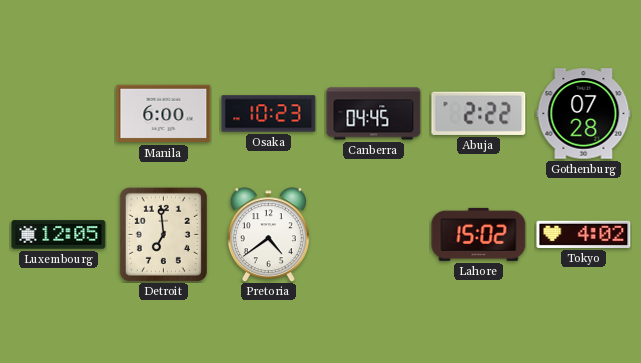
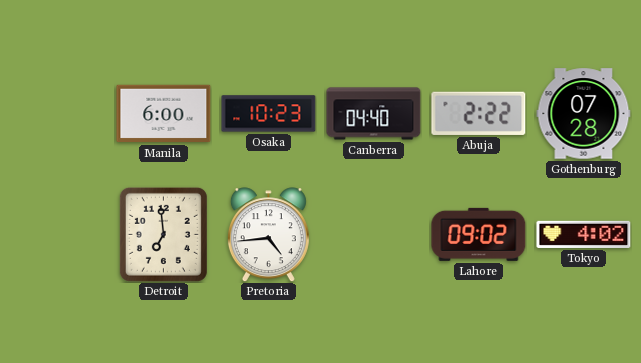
Canberra: 04:45 -> 04:40 (374, 114)
Luxembourg: 12:05 -> none (59, 235)
Pretoria: 4:39 -> 4:44 (268, 235)
Lahore: 15:02 -> 09:02 (479, 234)
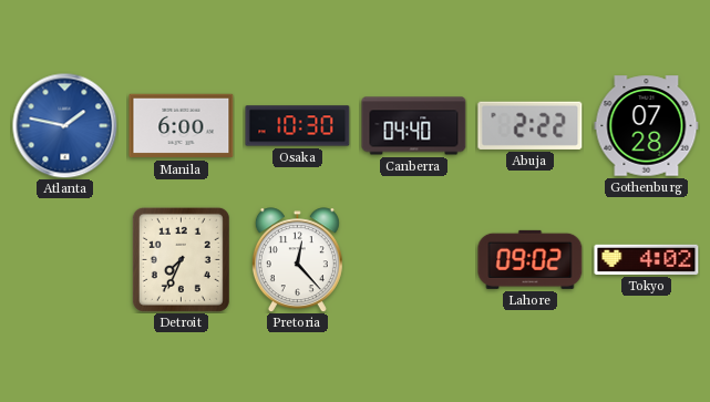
Atlanta: none -> 1:47 (64, 125)
Osaka: 10:23 -> 10:30 (298, 126)
Detroit: 6:59 -> 7:34 (181, 259)
Pretoria: 4:44 -> 12:23 (297, 260)
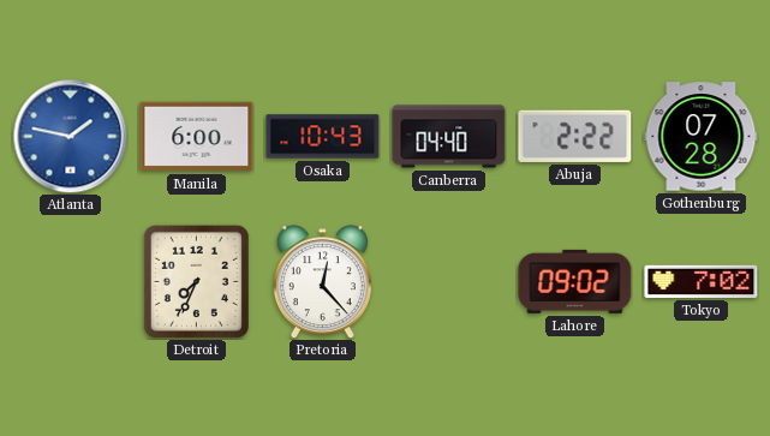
Osaka: 10:30 -> 10:43 (323, 137)
Tokyo: 4:02 -> 7:02 (702, 281)
